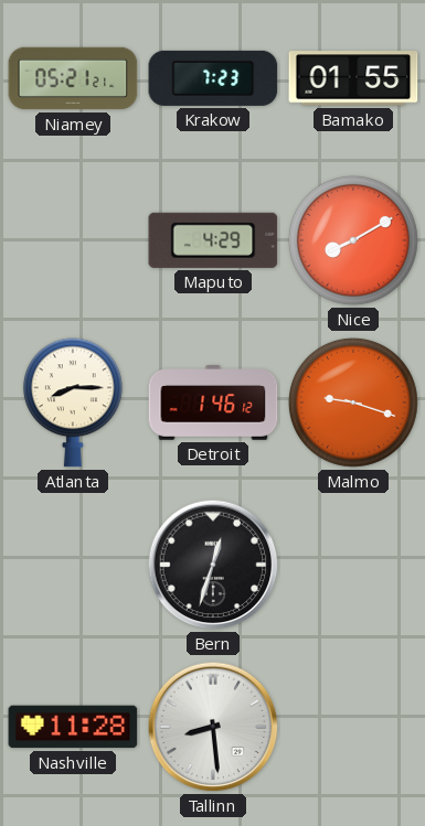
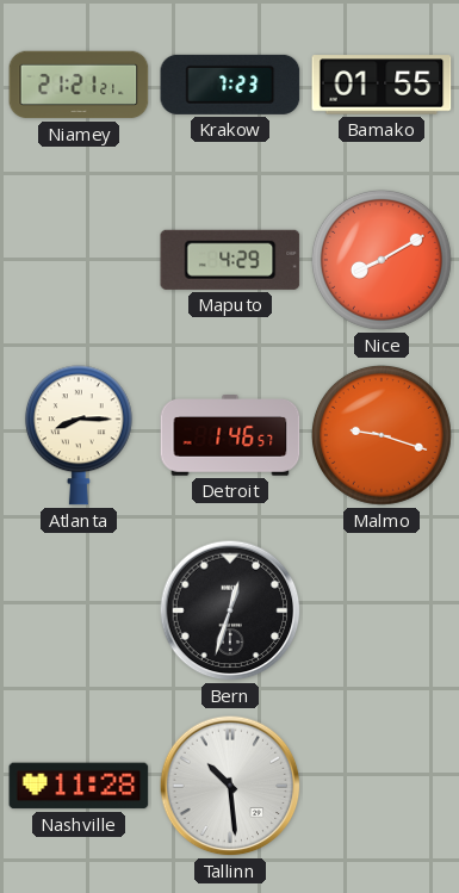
Niamey: 05:21 -> 21:21 (79, 85)
Detroit: 1:46:12 -> 1:46:57 (230, 436)
Tallinn: 8:29 -> 10:29 (230, 786)
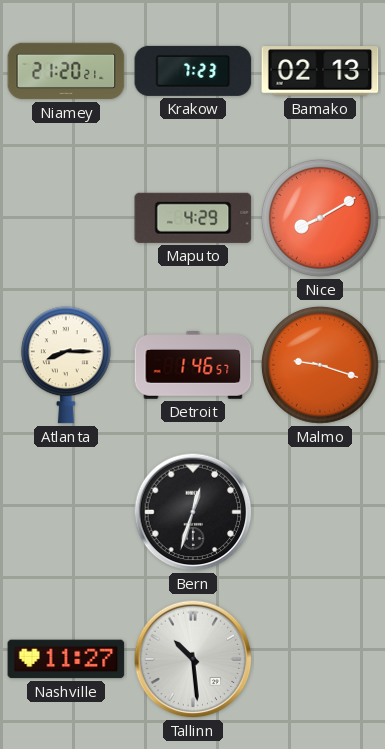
Niamey: 21:21 -> 21:20 (66, 71)
Bamako: 01:55 -> 02:13 (320, 71)
Nashville: 11:28 -> 11:27 (66, 659)
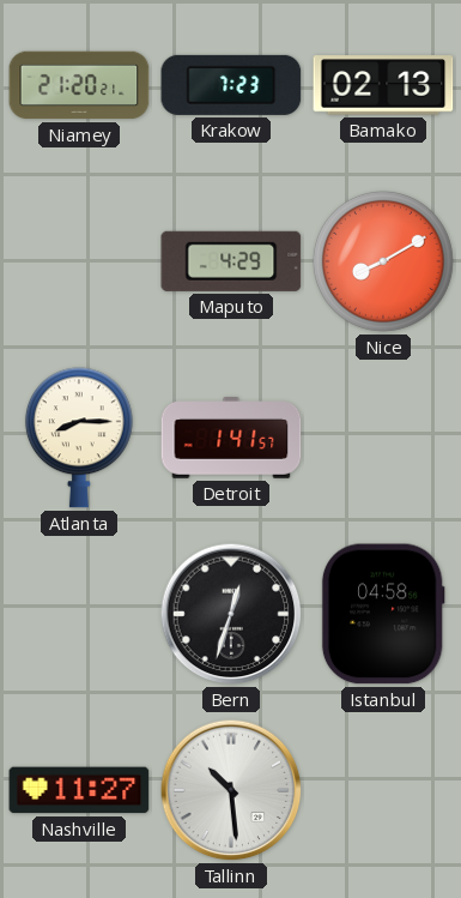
Detroit: 1:46 -> 1:41 (231, 439)
Malmo: 9:18 -> none (320, 365)
Istanbul: none -> 04:58 (383, 614)
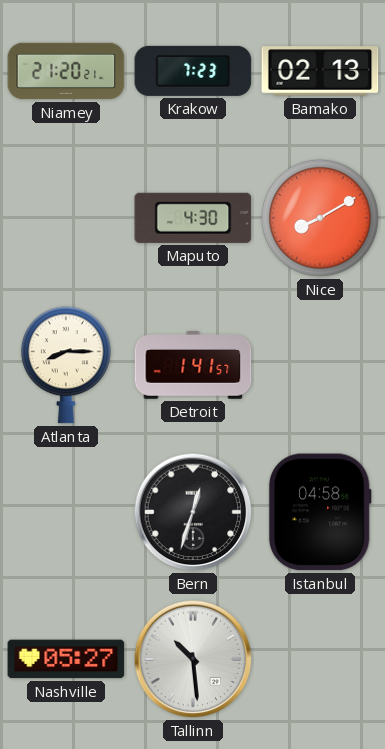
Maputo: 4:29 -> 4:30 (193, 218)
Nashville: 11:27 -> 05:27 (66, 659)
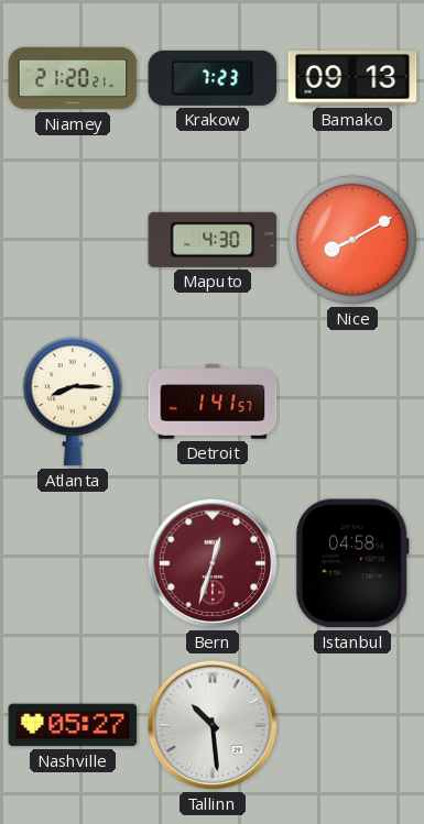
Bamako: 02:13 -> 09:13 (352, 78)
Bern dial: black -> burgundy (213, 563)
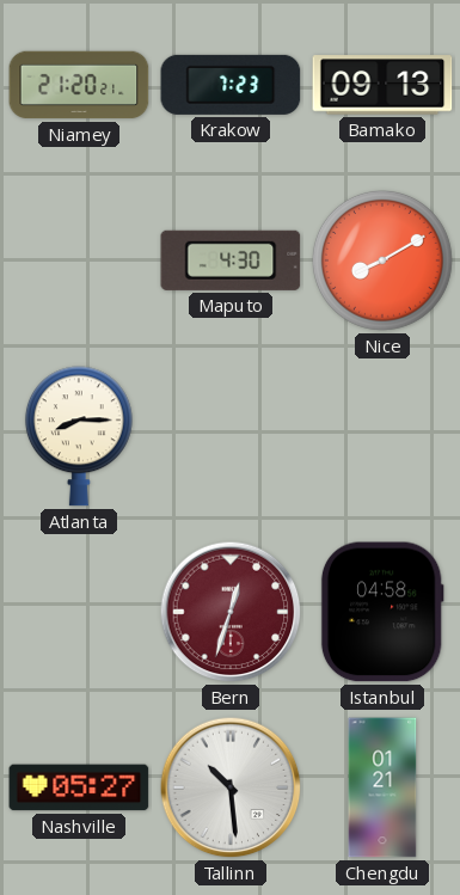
Detroit: 1:41 -> none (213, 403)
Chengdu: none -> 01:21 (382, 787)
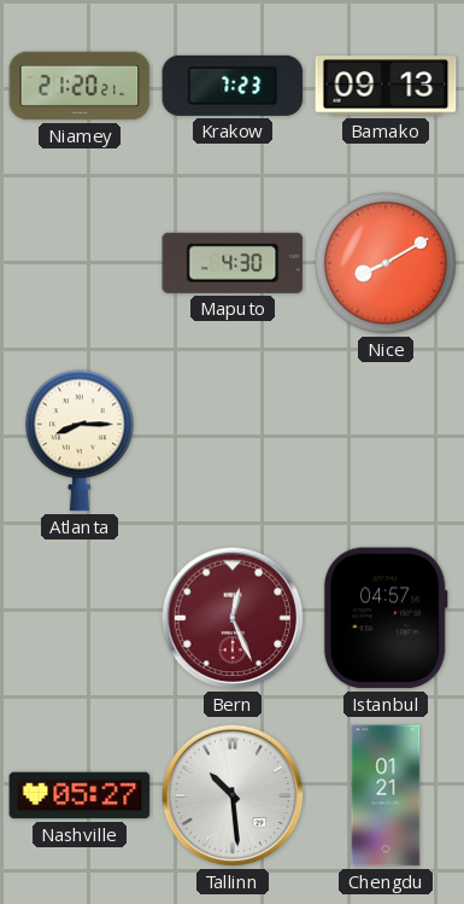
Bern: 12:33 -> 12:26 (233, 618)
Istanbul: 04:58 -> 04:57 (386, 618)
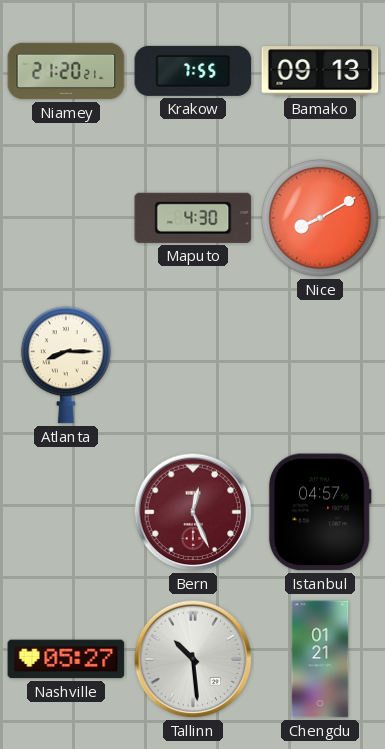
Krakow: 7:23 -> 7:55 (193, 71)
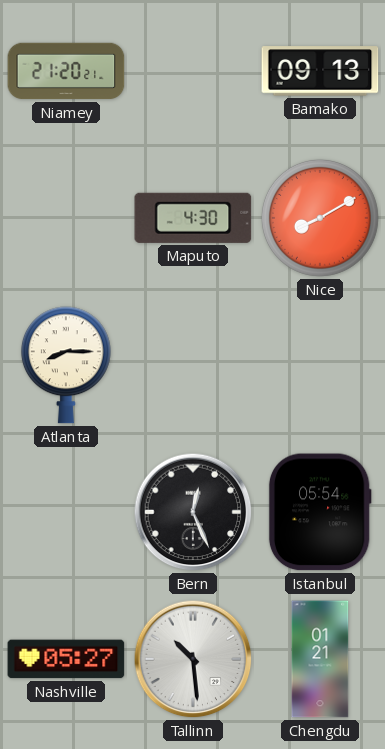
Krakow: 7:55 -> none (193, 71)
Bern dial: burgundy -> black (193, 512)
Istanbul: 04:57 -> 05:54 (320, 512)
